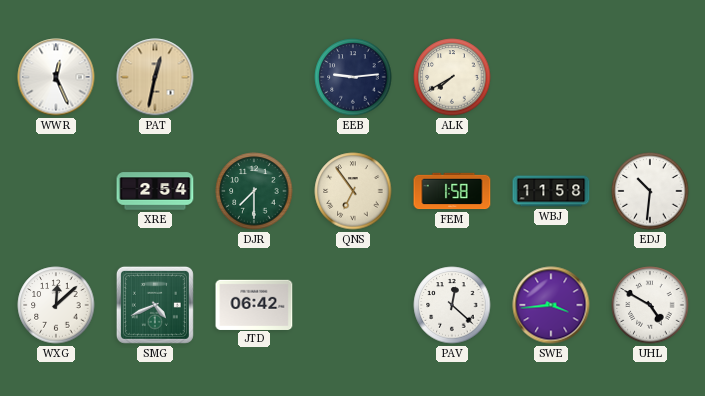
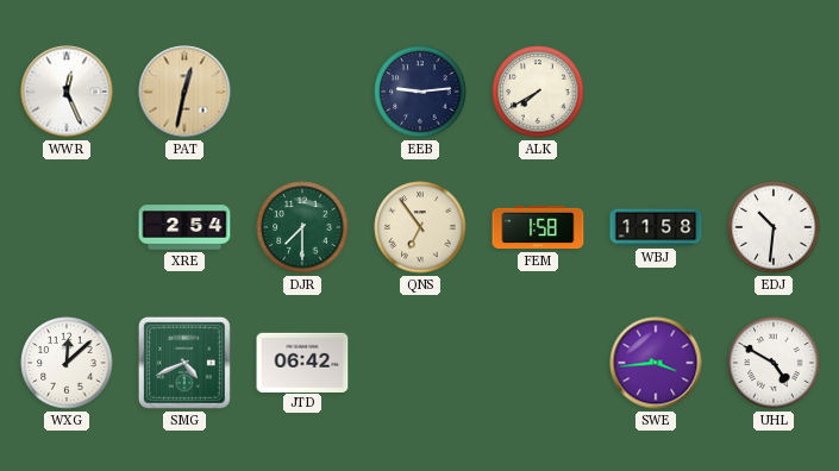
PAV: 12:22 -> none (452, 305)
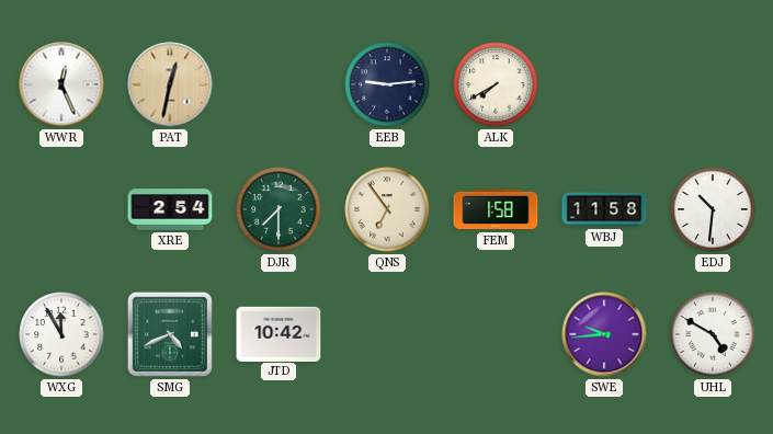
WXG: 12:08 -> 11:55 (61, 334)
JTD: 06:42 -> 10:42 (278, 333)
SWE: 3:44 -> 9:44 (604, 334)
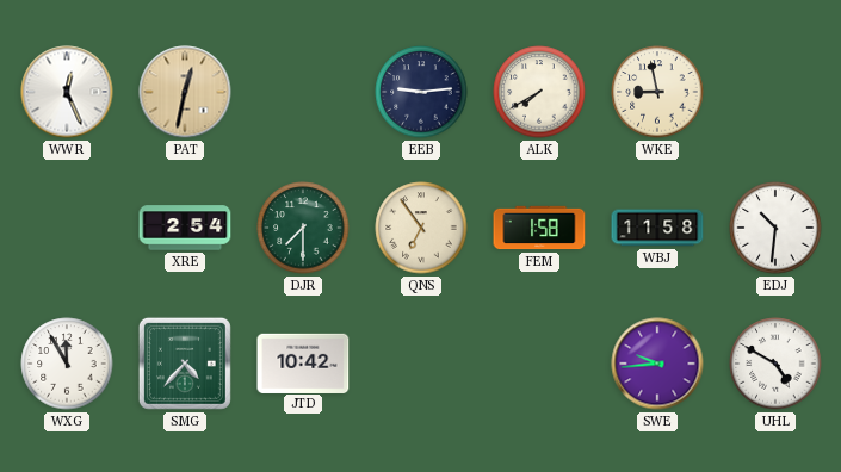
WKE: none -> 8:58 (657, 92)
SMG: 4:41 -> 4:37 (185, 364)
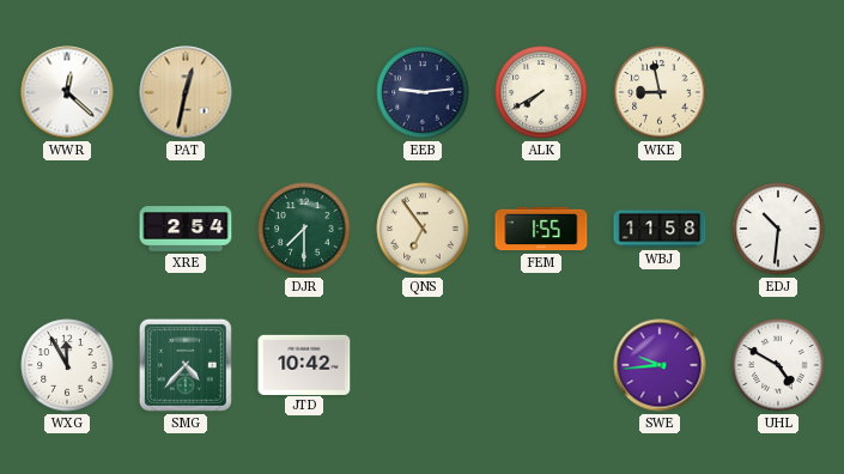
WWR: 12:26 -> 12:22 (67, 92)
FEM: 1:58 -> 1:55 (541, 229)
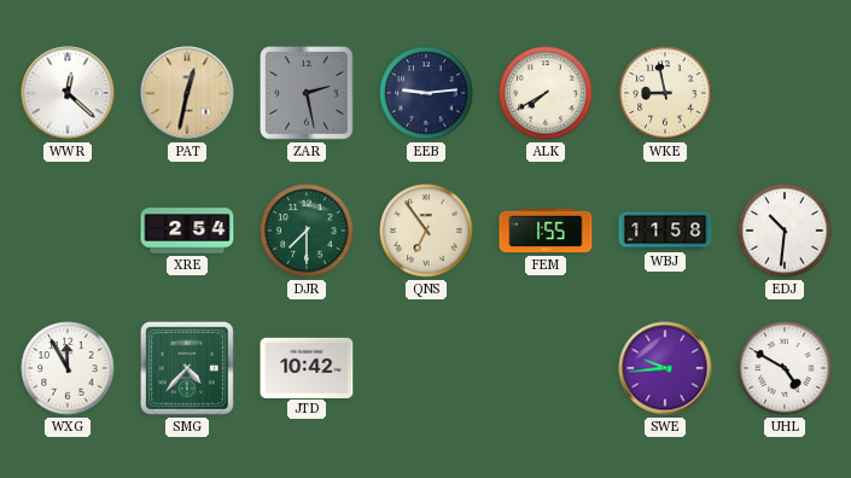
ZAR: none -> 2:28 (307, 93)
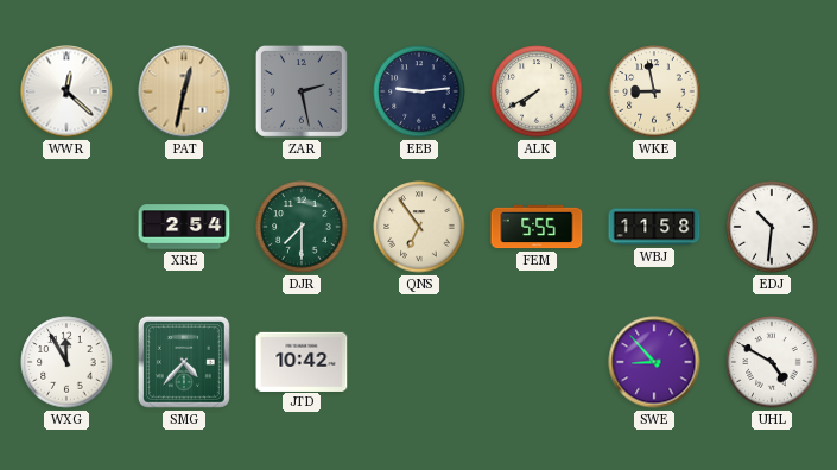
FEM: 1:55 -> 5:55 (537, 227)
SWE: 9:44 -> 8:53 (654, 362)
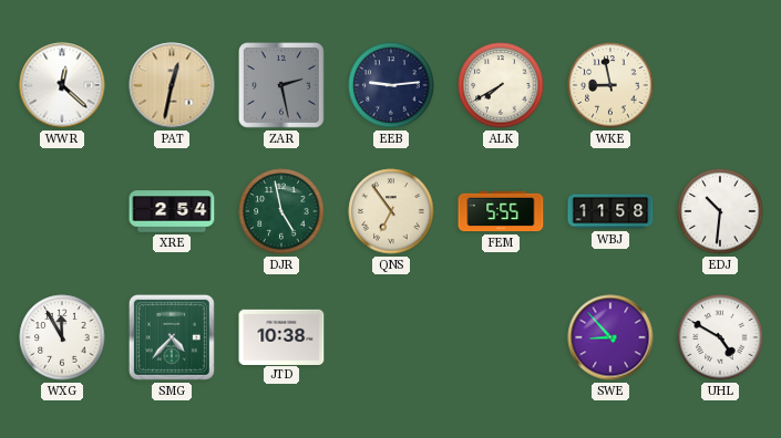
DJR: 7:30 -> 4:58 (281, 211)
JTD: 10:42 -> 10:38 (281, 336)
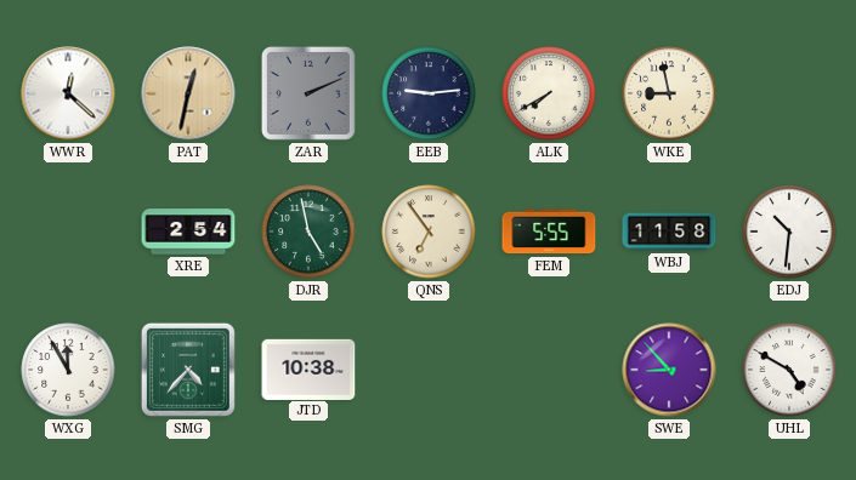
ZAR: 2:28 -> 2:11 (308, 93)
